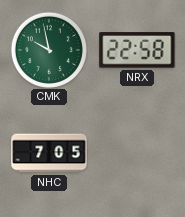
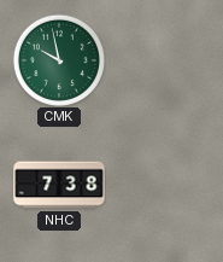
NRX: 22:58 -> none (137, 50)
NHC: 7:05 -> 7:38 (59, 185)
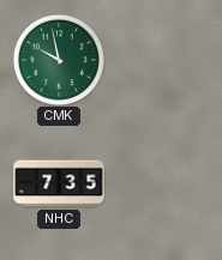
NHC: 7:38 -> 7:35 (59, 183)
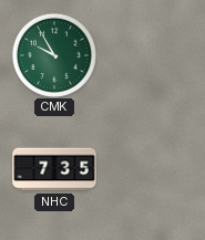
CMK: 9:58 -> 9:55 (54, 55)
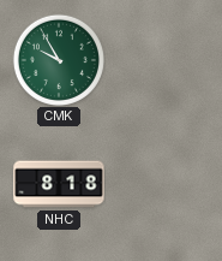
NHC: 7:35 -> 8:18 (59, 184)
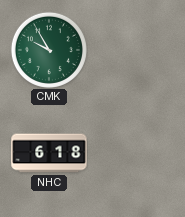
NHC: 8:18 -> 6:18 (49, 153)
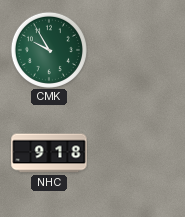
NHC: 6:18 -> 9:18 (49, 153)
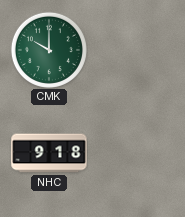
CMK: 9:55 -> 10:00 (49, 50)
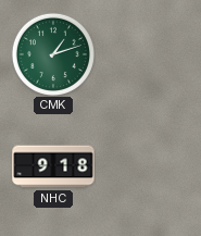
CMK: 10:00 -> 1:12 (53, 54)
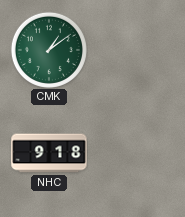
CMK: 1:12 -> 1:09 (49, 50)
